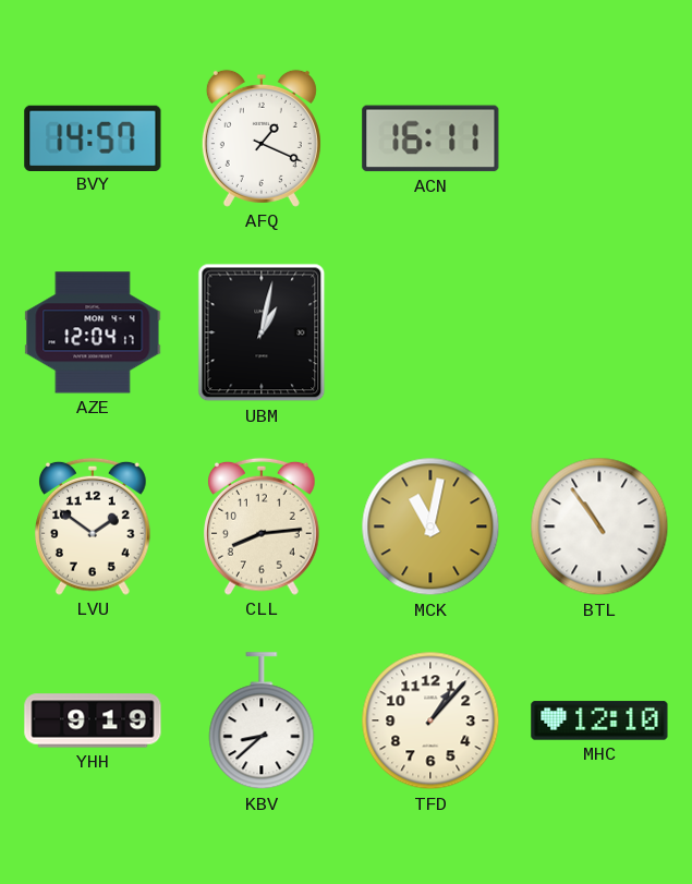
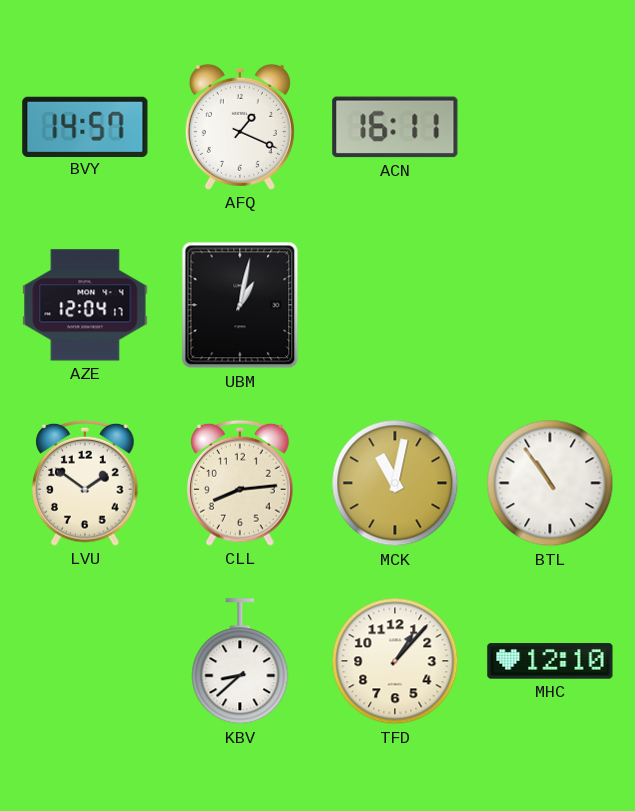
YHH: 9:19 -> none (93, 720)
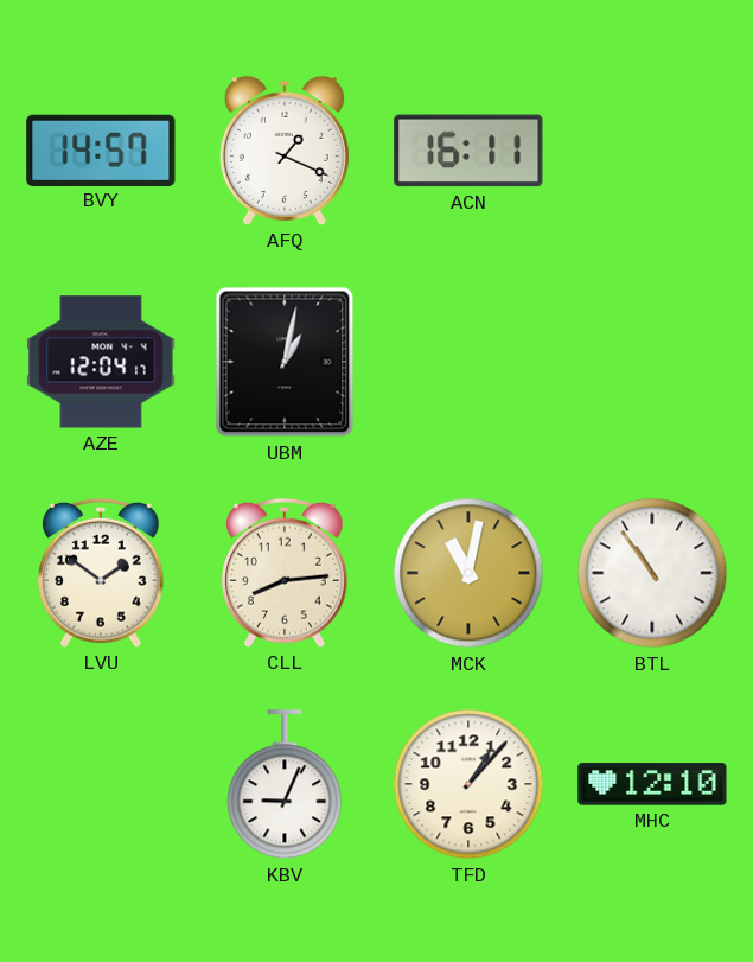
KBV: 8:38 -> 9:04 (285, 785)
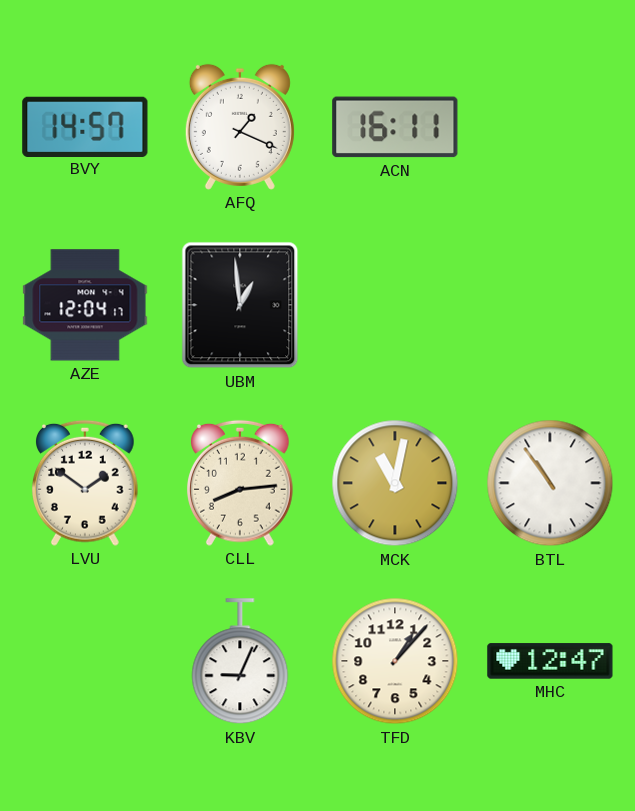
UBM: 1:02 -> 12:59 (240, 305)
MHC: 12:10 -> 12:47 (550, 661)
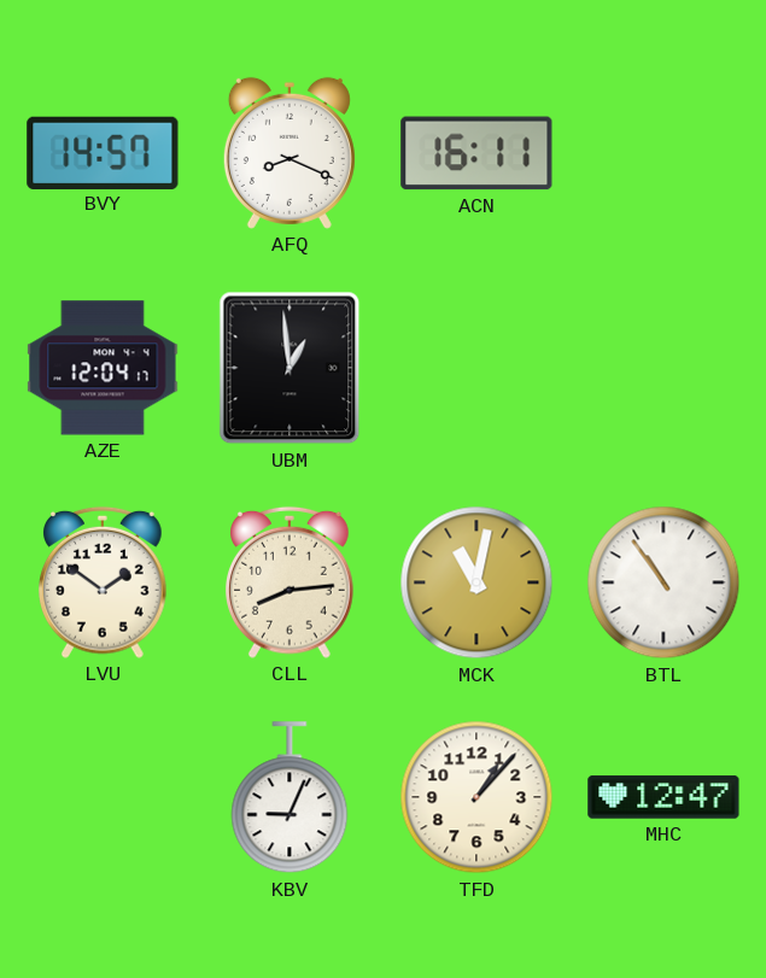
AFQ: 1:19 -> 8:19 (290, 153)
